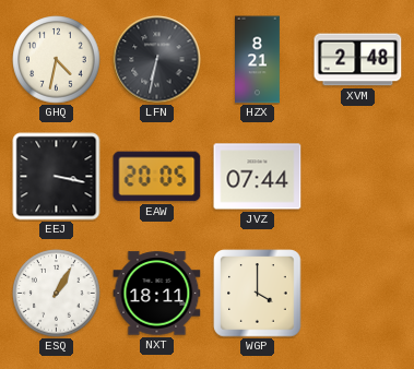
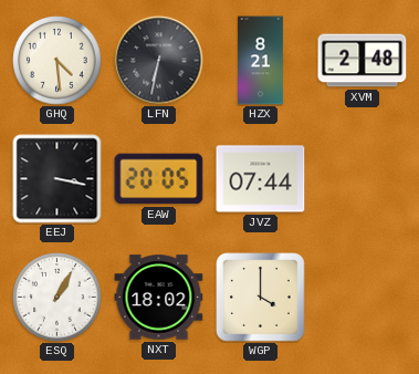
GHQ: 4:32 -> 4:29 (57, 61)
NXT: 18:11 -> 18:02 (159, 298)
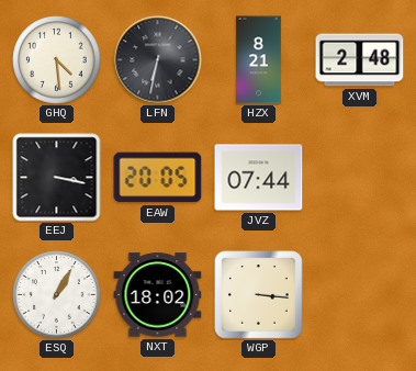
WGP: 4:00 -> 3:16 (259, 295)
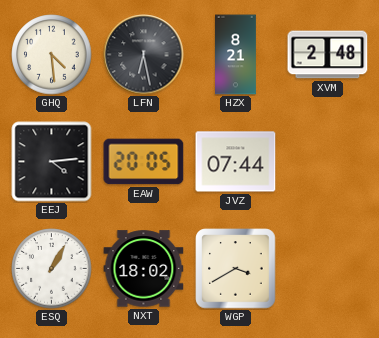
LFN: 6:32 -> 6:28 (144, 55)
EEJ: 3:17 -> 4:14 (52, 162)
WGP: 3:16 -> 3:40 (236, 269)
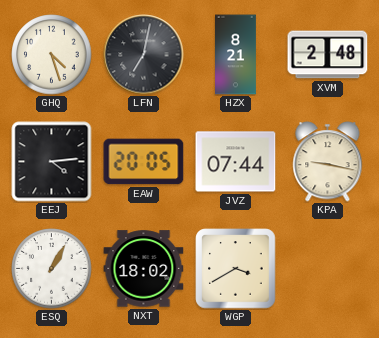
GHQ: 4:29 -> 4:27 (52, 55)
LFN: 6:28 -> 7:02 (144, 55)
KPA: none -> 9:17 (328, 162)
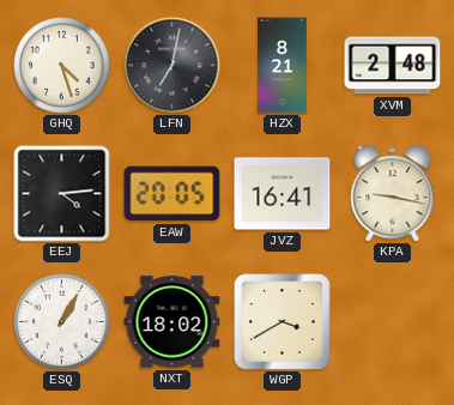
JVZ: 07:44 -> 16:41 (283, 194)
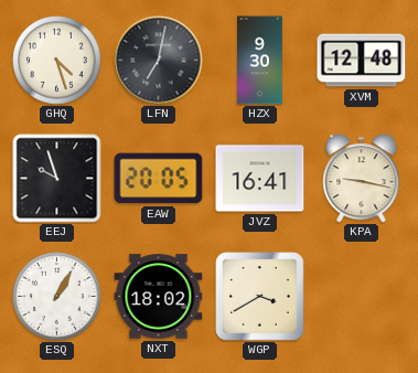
HZX: 8:21 -> 9:30 (260, 61)
XVM: 2:48 -> 12:48 (362, 61)
EEJ: 4:14 -> 9:57 (57, 179)
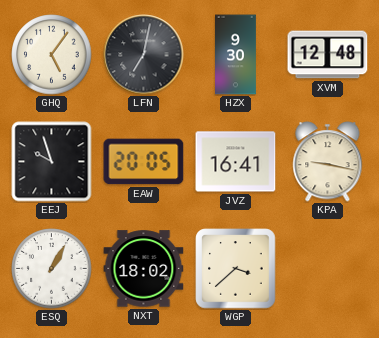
GHQ: 4:27 -> 5:06 (52, 55)
WGP: 3:40 -> 3:38 (236, 269)
